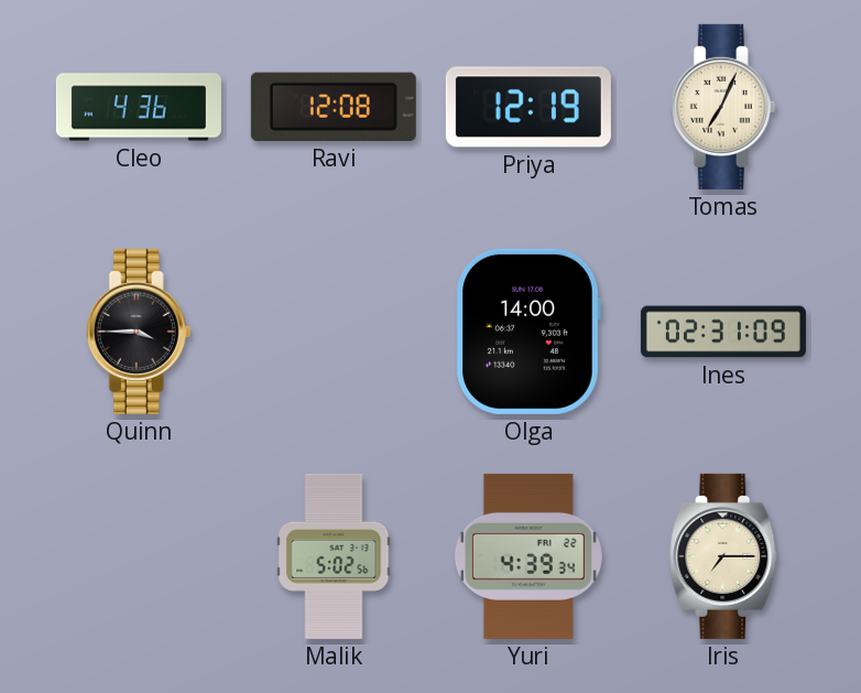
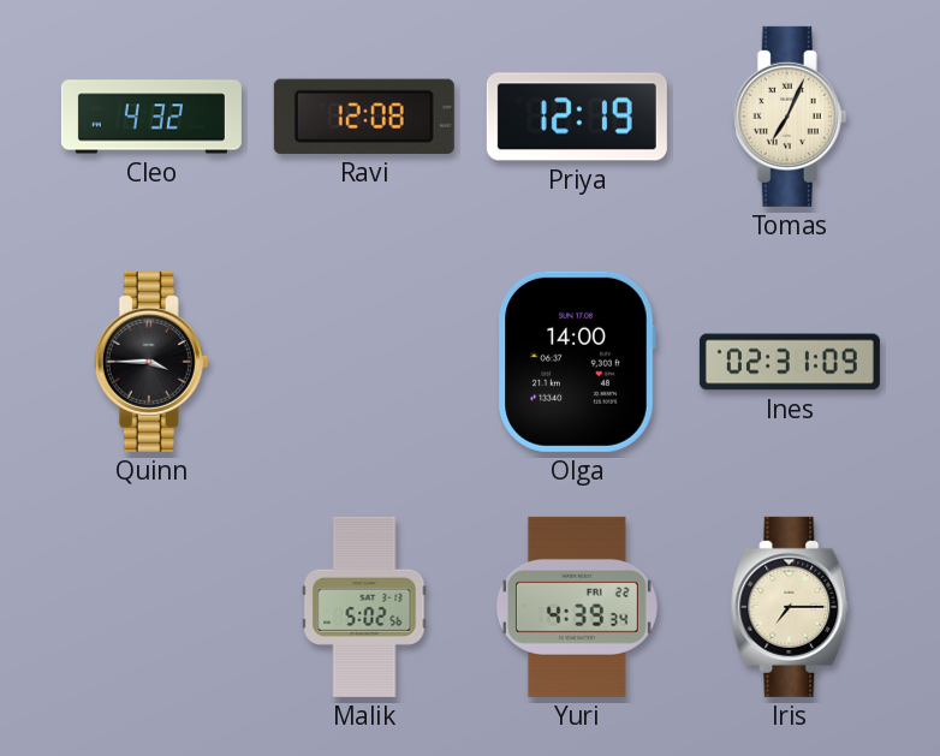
Cleo: 4:36 -> 4:32 (151, 117)
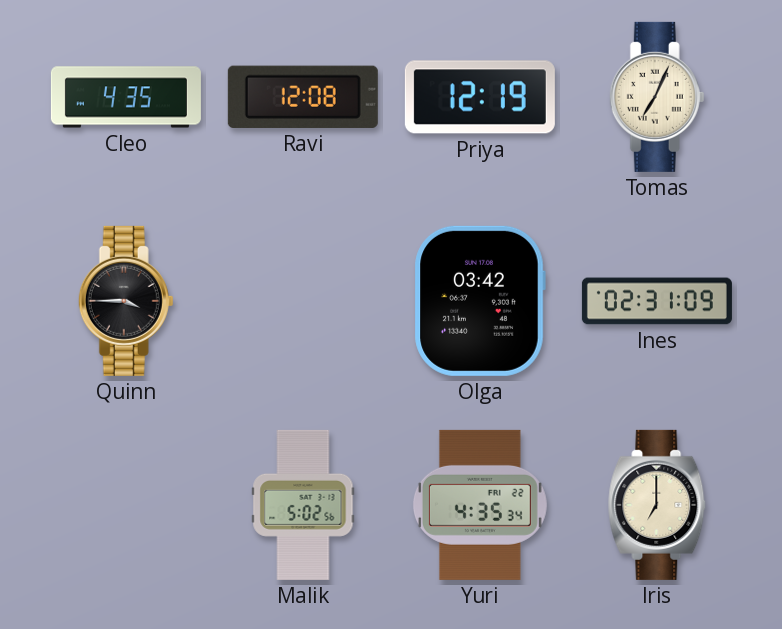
Cleo: 4:32 -> 4:35 (126, 97)
Olga: 14:00 -> 03:42 (480, 301)
Yuri: 4:39 -> 4:35 (480, 505)
Iris: 7:15 -> 7:00 (657, 505)
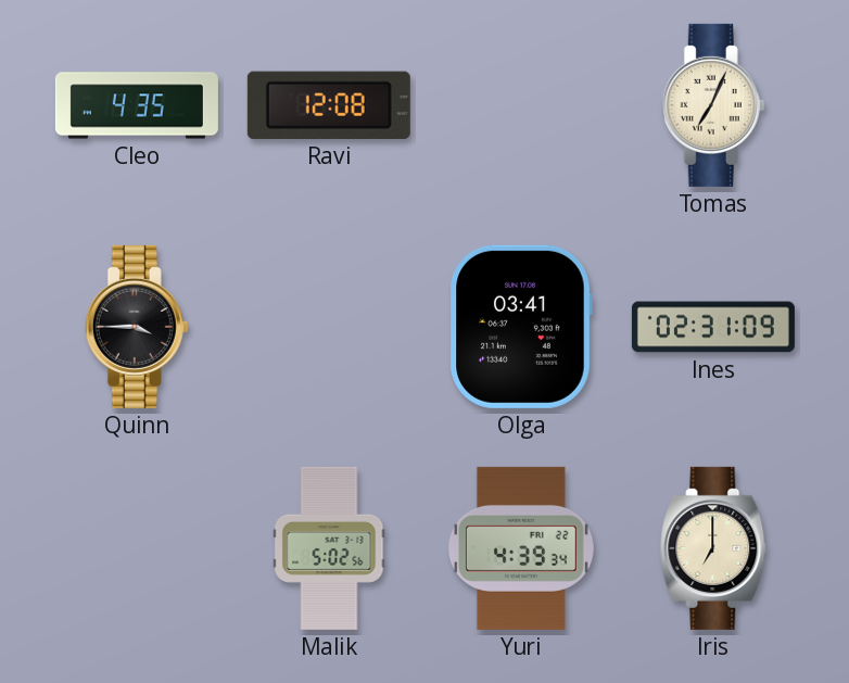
Priya: 12:19 -> none (480, 97)
Olga: 03:42 -> 03:41 (521, 327)
Yuri: 4:35 -> 4:39 (521, 548)
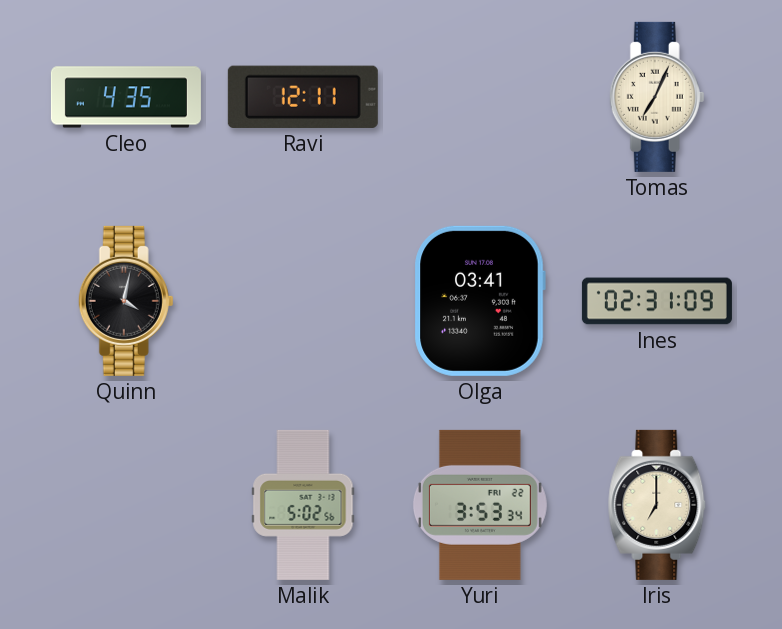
Ravi: 12:08 -> 12:11 (303, 97)
Quinn: 3:45 -> 4:02 (126, 301)
Yuri: 4:39 -> 3:53 (480, 505)
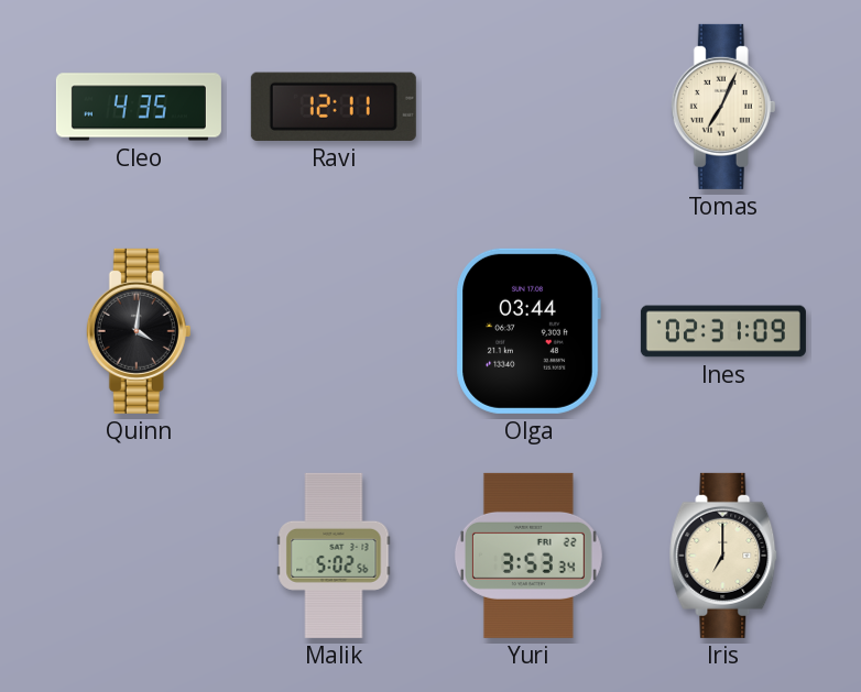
Quinn: 4:02 -> 4:01 (139, 331)
Olga: 03:41 -> 03:44 (528, 331)
